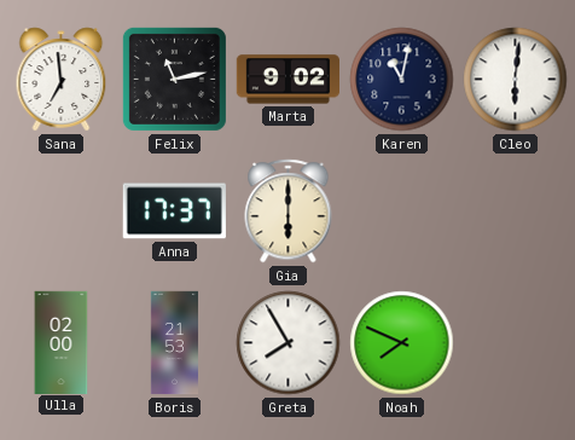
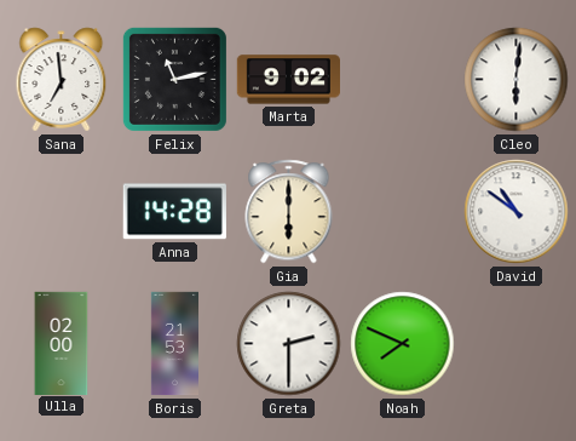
Karen: 11:02 -> none (402, 80)
Anna: 17:37 -> 14:28 (174, 212)
David: none -> 10:51 (517, 212)
Greta: 7:55 -> 2:30 (289, 344)
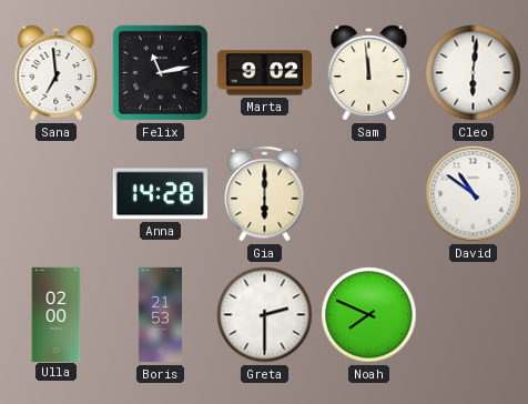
Sam: none -> 11:59 (369, 73)
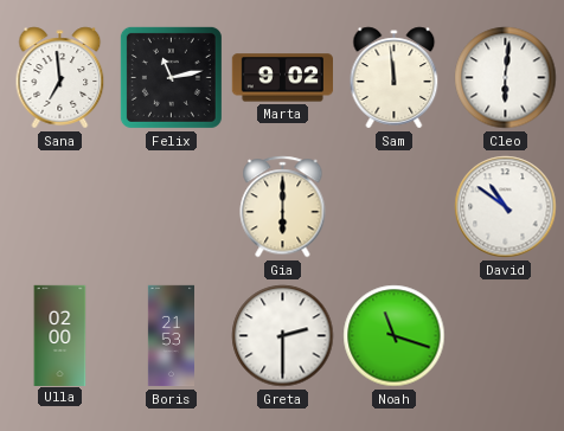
Anna: 14:28 -> none (160, 194)
Noah: 7:49 -> 11:18 (395, 336)
